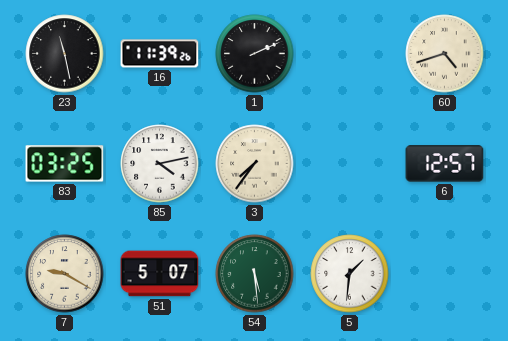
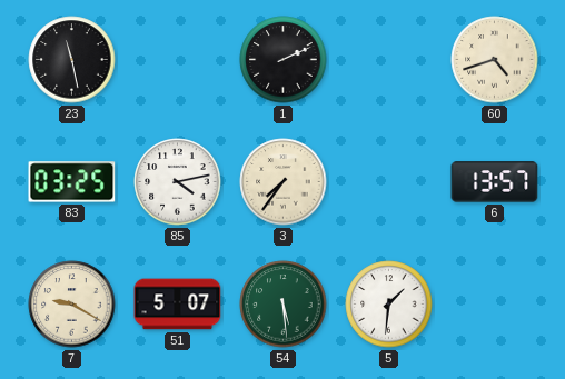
16: 11:39 -> none (160, 54)
6: 12:57 -> 13:57 (495, 182)
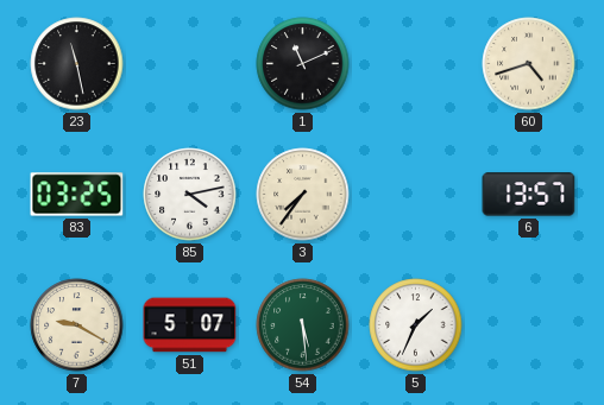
1: 2:11 -> 11:11 (303, 64)
5: 1:31 -> 1:34 (416, 325)
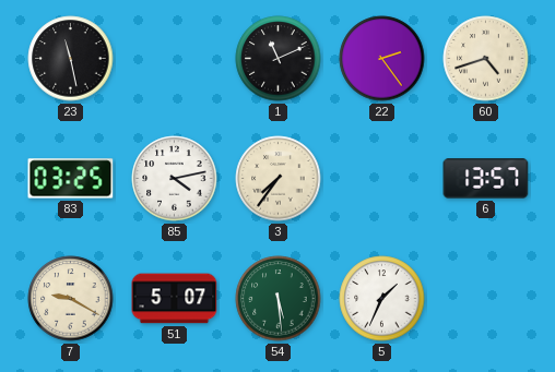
22: none -> 2:24 (382, 59)
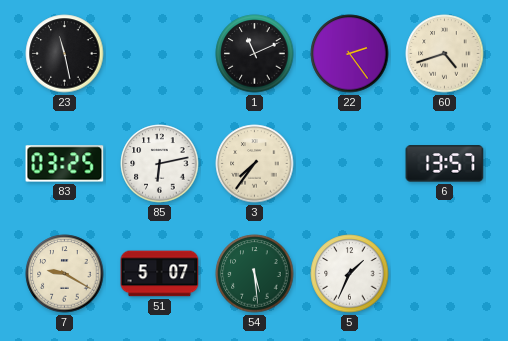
85: 4:13 -> 6:13 (160, 164)
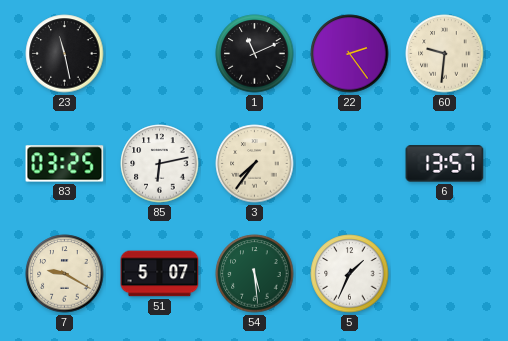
60: 4:42 -> 9:31 (445, 54)
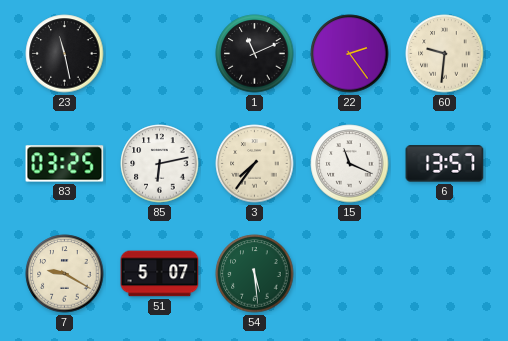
15: none -> 11:19 (350, 164)
5: 1:34 -> none (350, 274)
